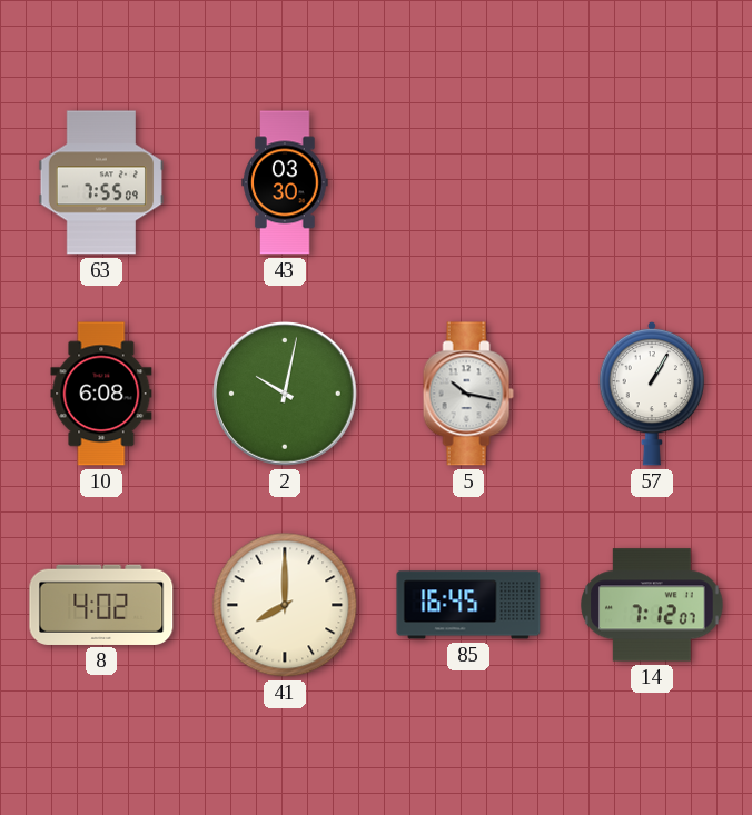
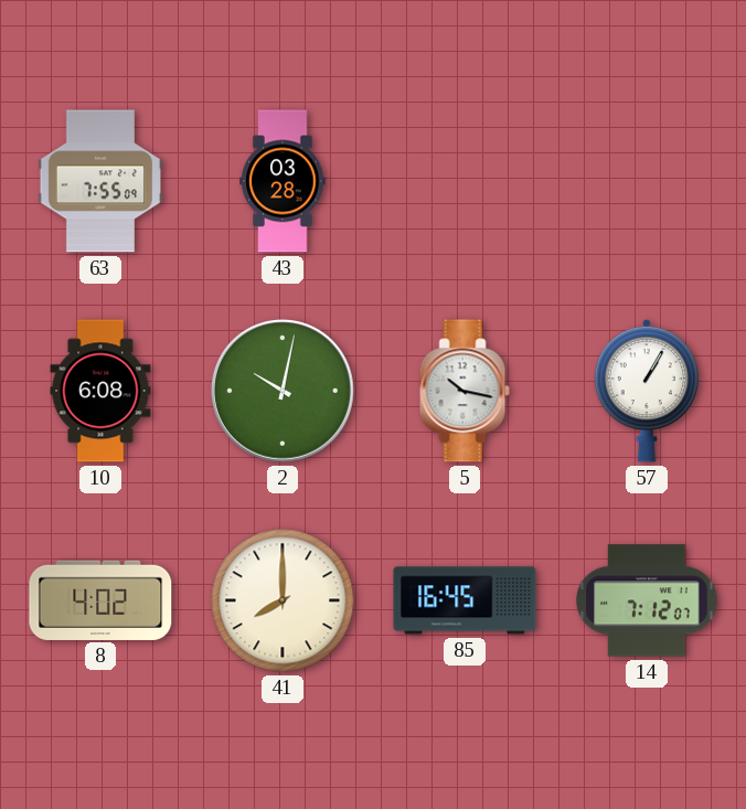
43: 03:30 -> 03:28 (283, 181)
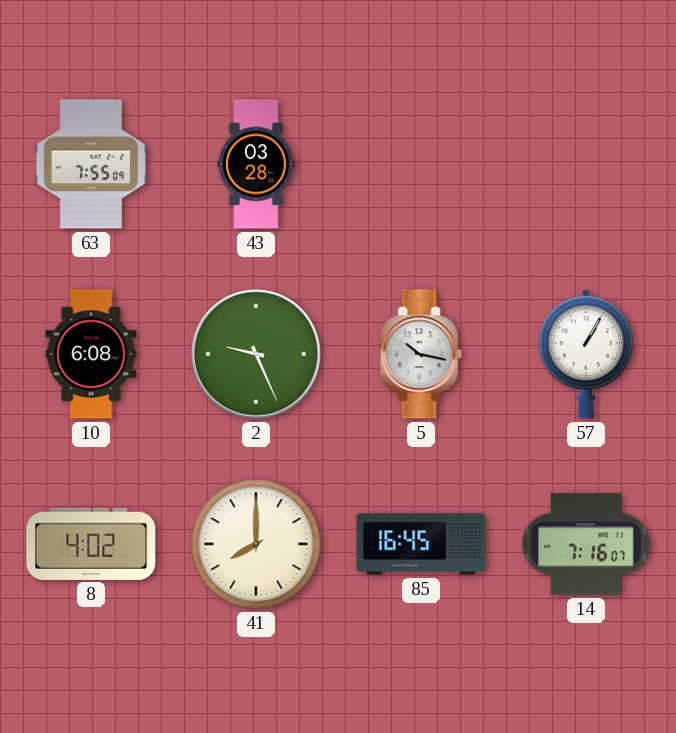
2: 10:02 -> 9:26 (256, 354)
14: 7:12 -> 7:16 (586, 544)
